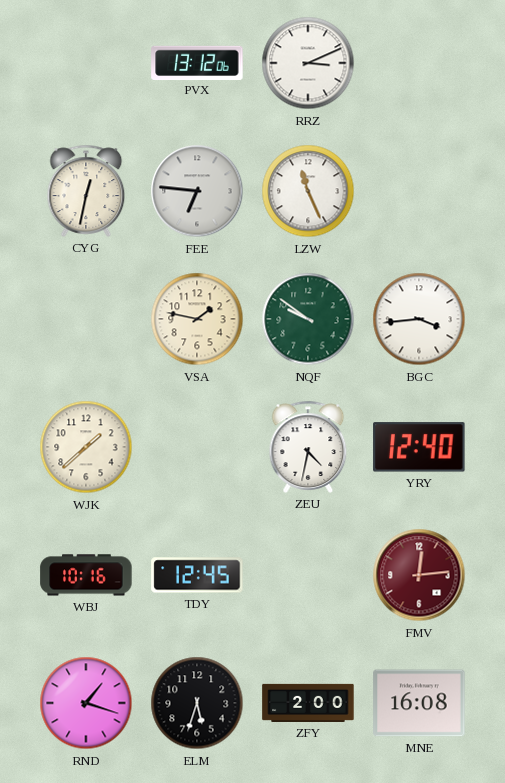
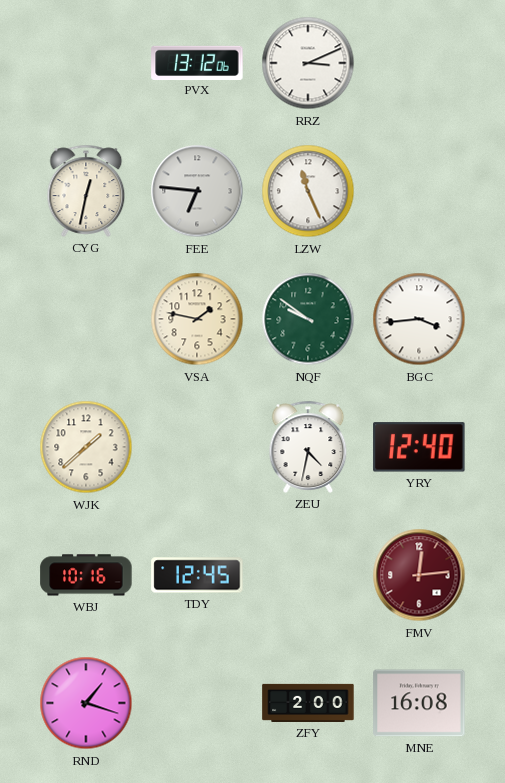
ELM: 5:33 -> none (197, 703)
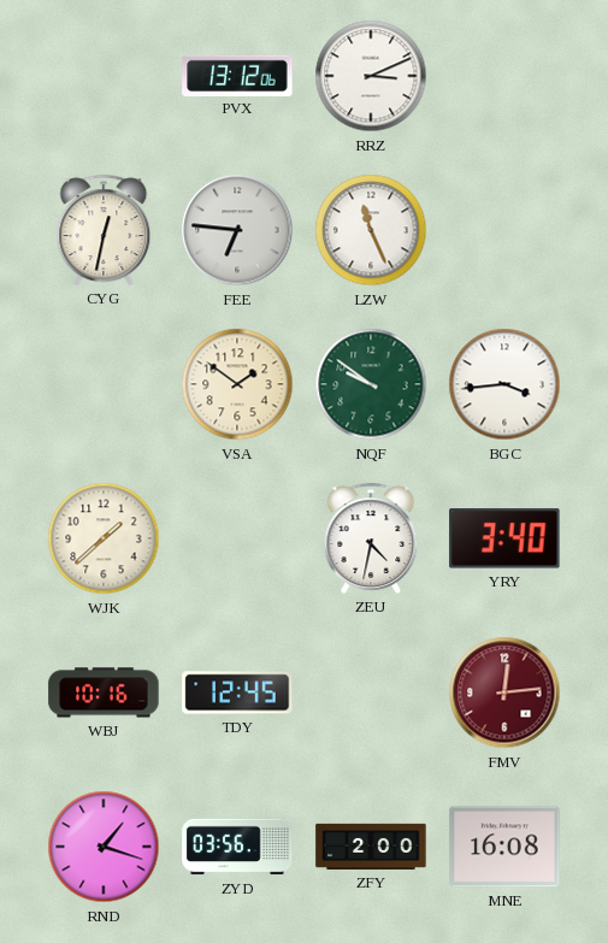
VSA: 1:47 -> 1:51 (237, 384)
YRY: 12:40 -> 3:40 (504, 538)
ZYD: none -> 03:56 (237, 847)
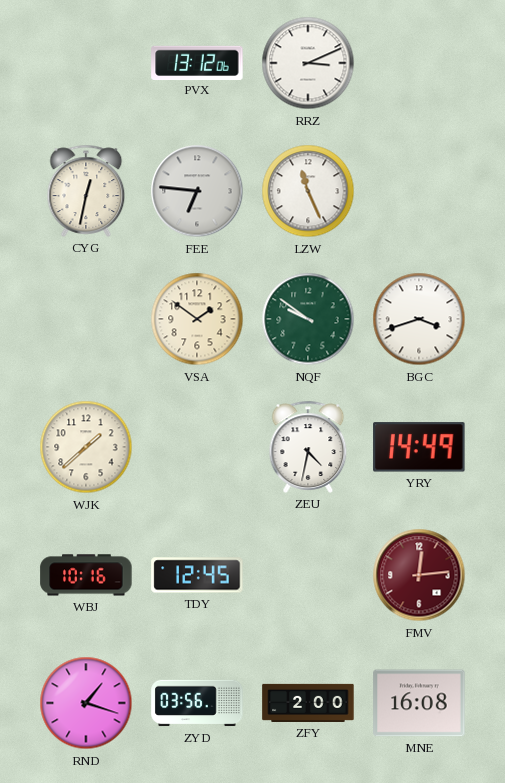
BGC: 3:44 -> 3:42 (419, 319)
YRY: 3:40 -> 14:49 (419, 447)
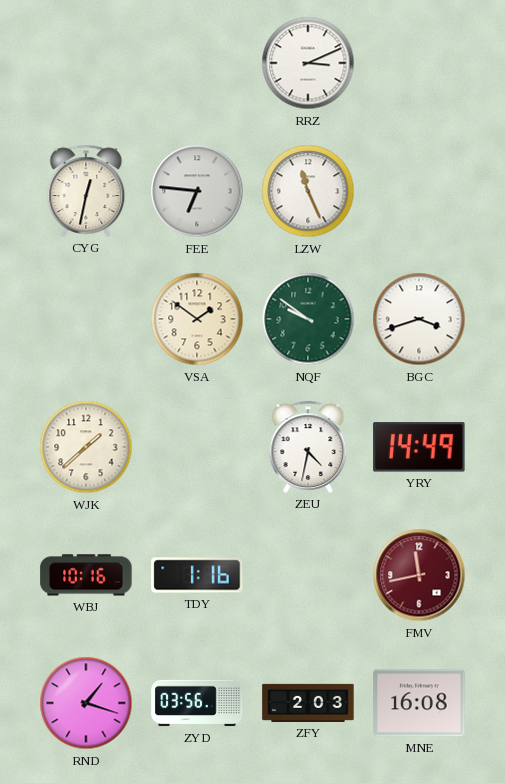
PVX: 13:12 -> none (197, 62)
TDY: 12:45 -> 1:16 (197, 575)
FMV: 12:14 -> 11:43 (419, 575)
ZFY: 2:00 -> 2:03 (308, 703)
